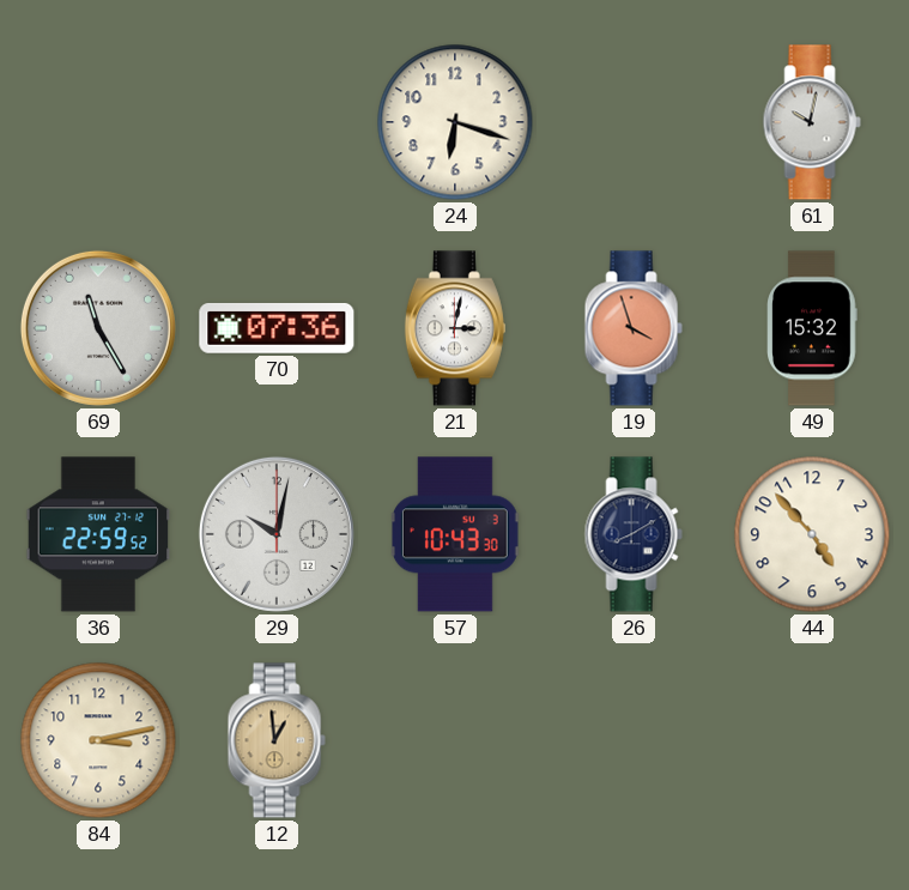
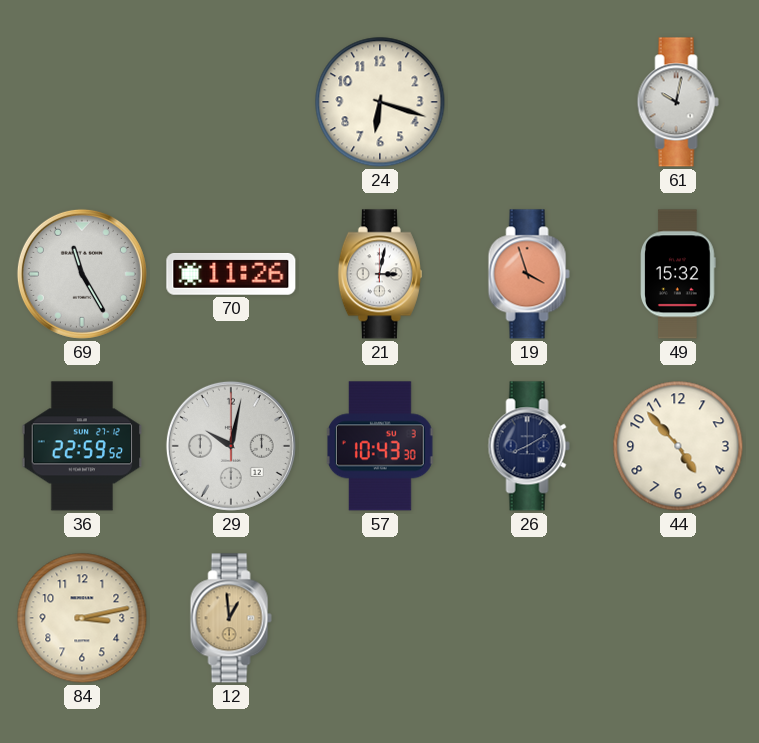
70: 07:36 -> 11:26 (231, 274)
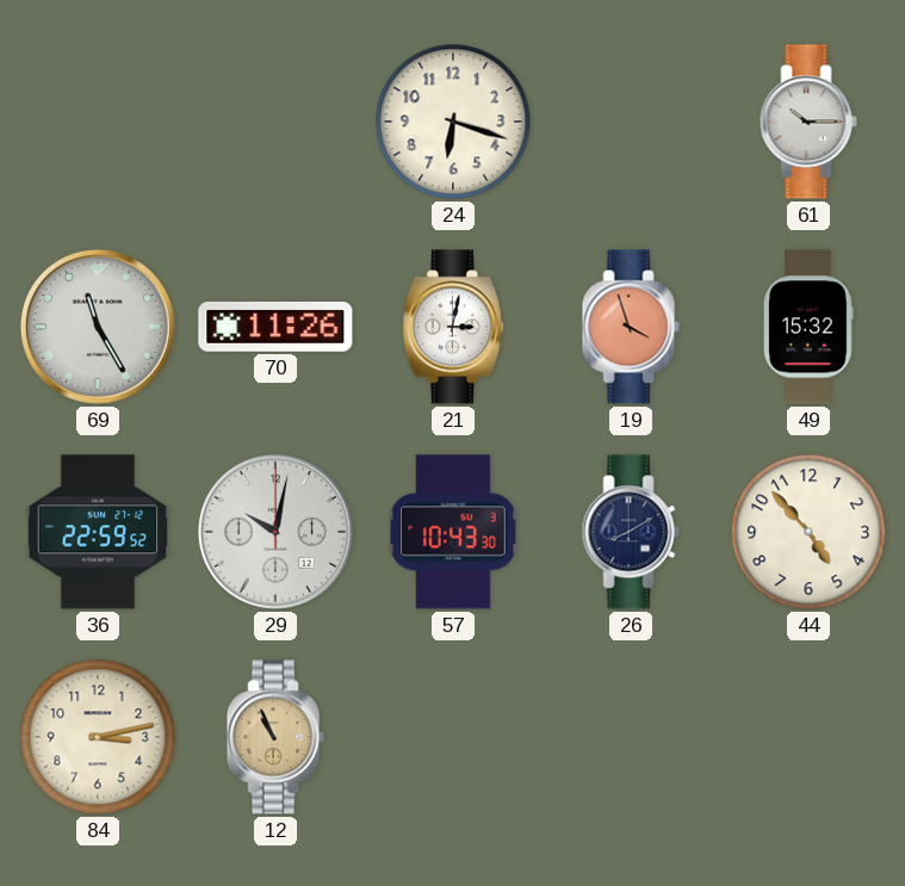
61: 10:02 -> 10:15 (808, 122)
12: 12:59 -> 10:56 (275, 737)
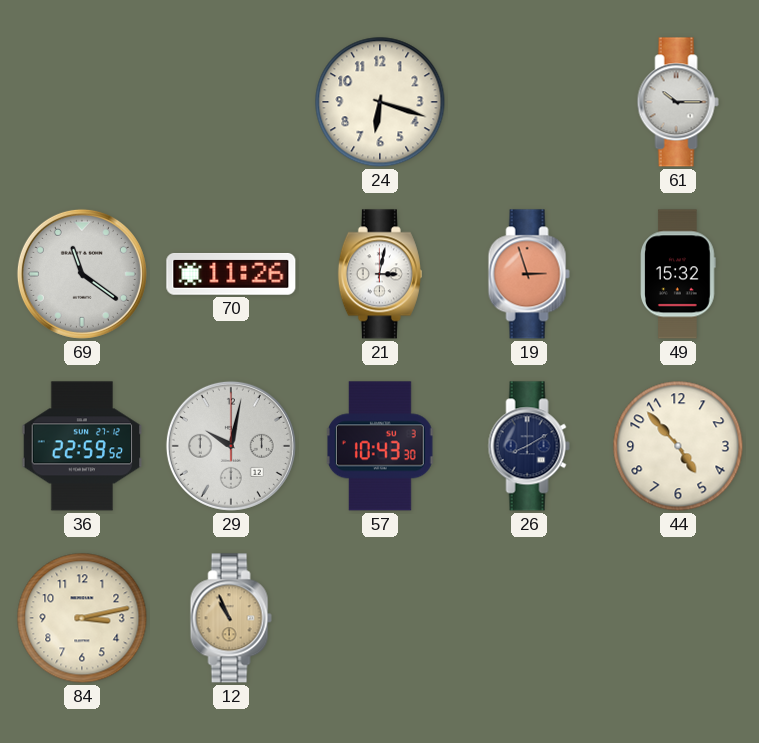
69: 11:25 -> 11:21 (82, 274)
19: 3:57 -> 2:57 (529, 274)
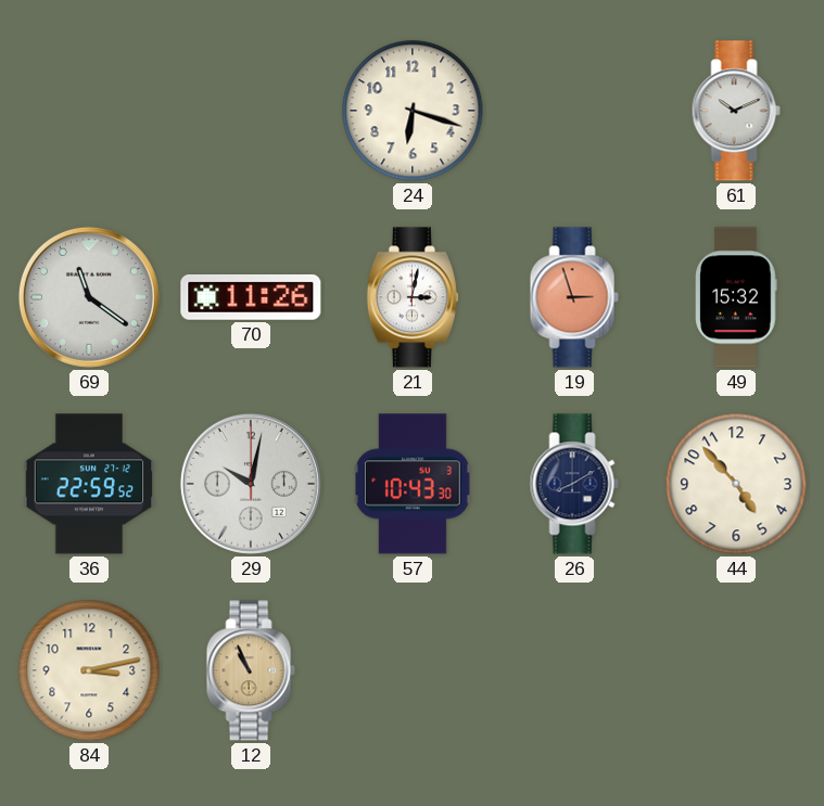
61: 10:15 -> 10:11 (736, 111)
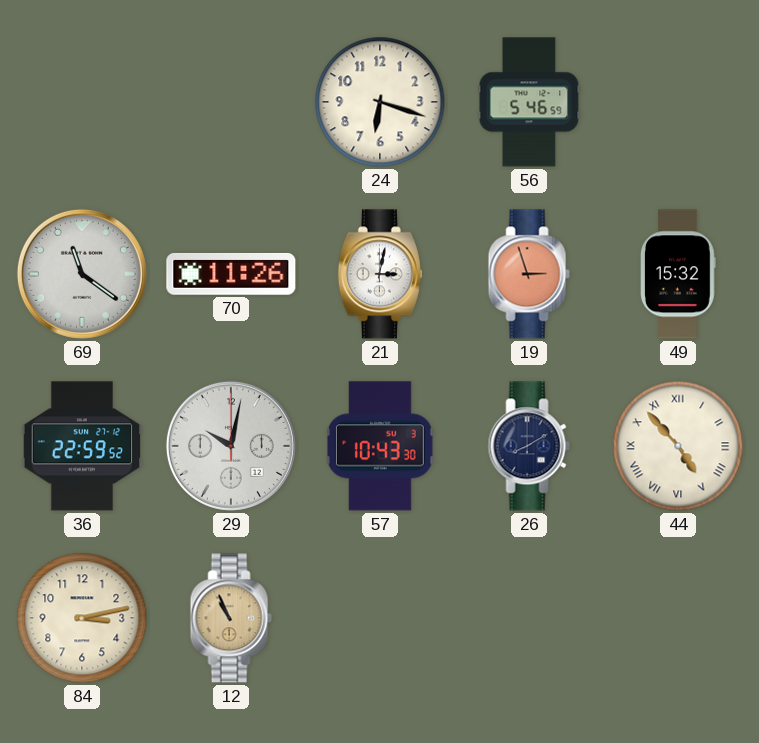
56: none -> 5:46 (529, 102)
61: 10:11 -> none (736, 111)
44 numerals: Arabic -> Roman (678, 446)
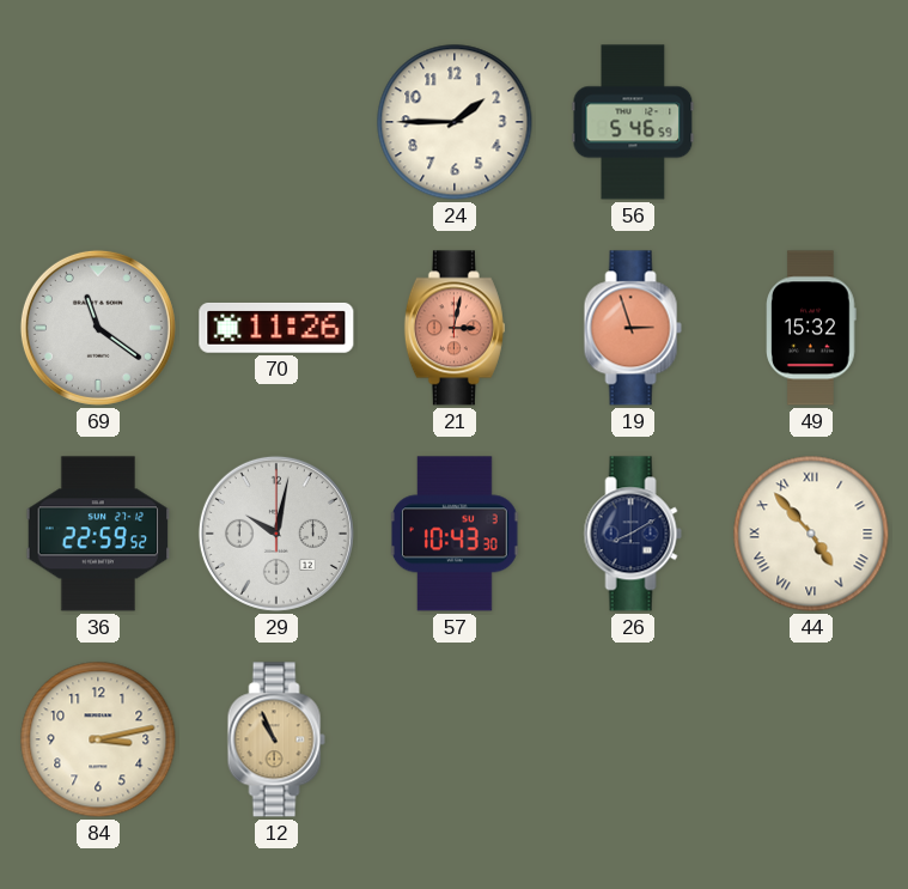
24: 6:18 -> 1:45 (455, 122)
21 dial: white -> salmon (455, 328)
